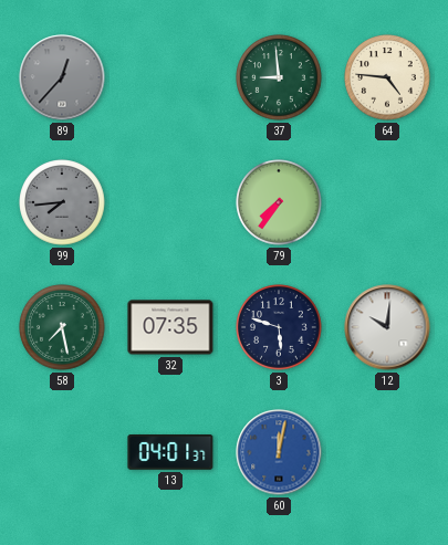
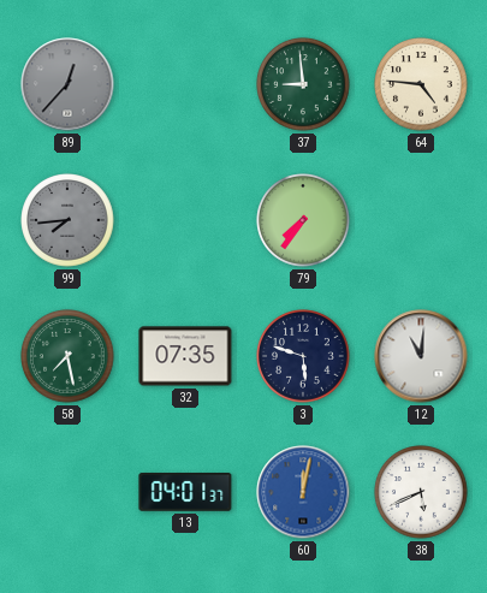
12: 10:01 -> 11:01 (421, 356)
38: none -> 5:41 (421, 492)
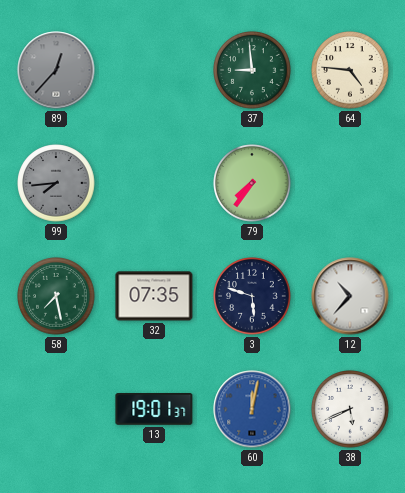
12: 11:01 -> 10:37 (350, 296)
13: 04:01 -> 19:01 (154, 410)
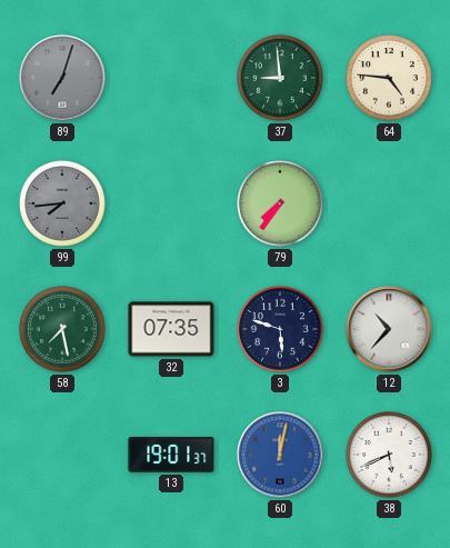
89: 12:37 -> 7:03 (62, 78)
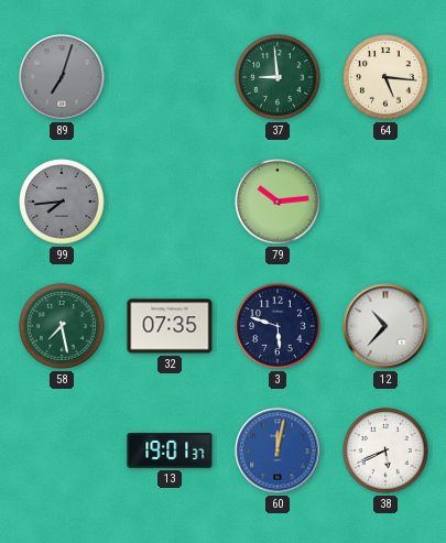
64: 4:46 -> 5:16 (385, 77)
79: 7:36 -> 10:14 (278, 202)
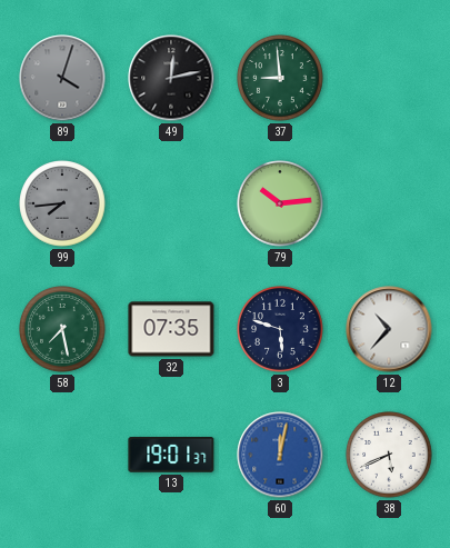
89: 7:03 -> 4:03 (62, 78)
49: none -> 12:13 (171, 78)
64: 5:16 -> none (385, 77)
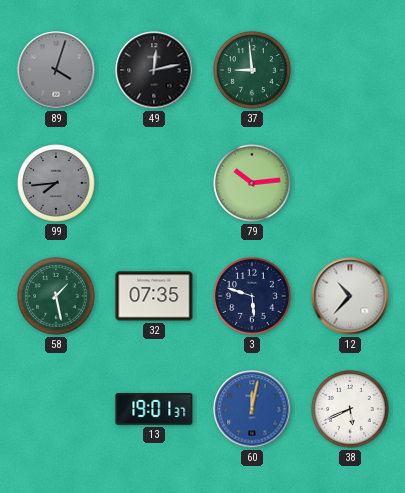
58: 7:28 -> 1:28 (56, 296)
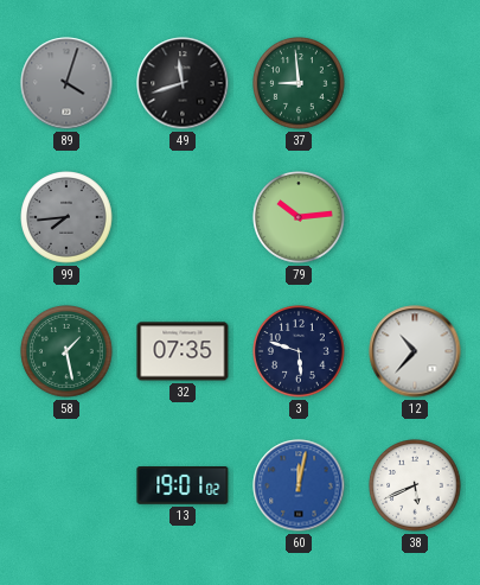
49: 12:13 -> 11:42 (183, 83)
13: 19:01:37 -> 19:01:02 (183, 487)
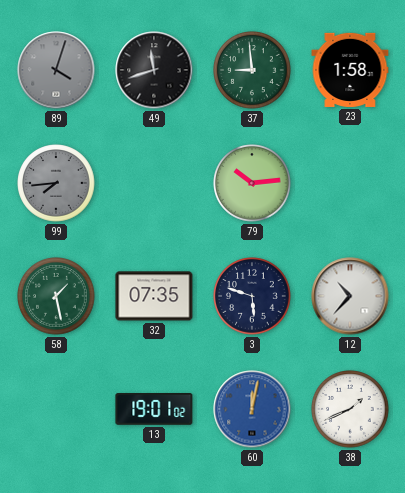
23: none -> 1:58 (350, 70)
38: 5:41 -> 1:41 (350, 409)
